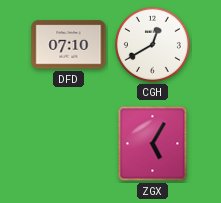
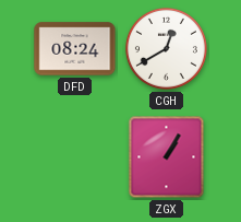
DFD: 07:10 -> 08:24 (75, 49)
ZGX: 5:05 -> 1:05 (167, 157)
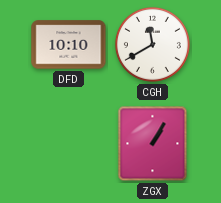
DFD: 08:24 -> 10:10 (69, 45)
CGH: 12:40 -> 11:40 (152, 44)
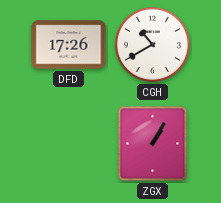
DFD: 10:10 -> 17:26 (69, 45)
CGH: 11:40 -> 10:40 (152, 44)
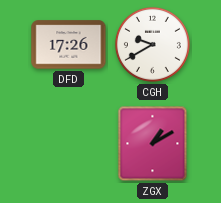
CGH: 10:40 -> 9:40 (152, 44)
ZGX: 1:05 -> 1:10 (153, 144)
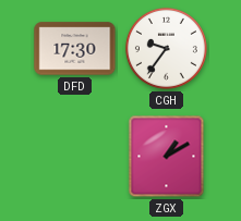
DFD: 17:26 -> 17:30 (75, 49)
CGH: 9:40 -> 9:36 (166, 48)
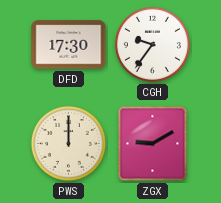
PWS: none -> 12:00 (68, 143)
ZGX: 1:10 -> 9:10 (153, 144)
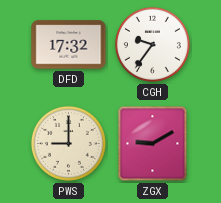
DFD: 17:30 -> 17:32 (69, 45)
PWS: 12:00 -> 9:00 (68, 143)
